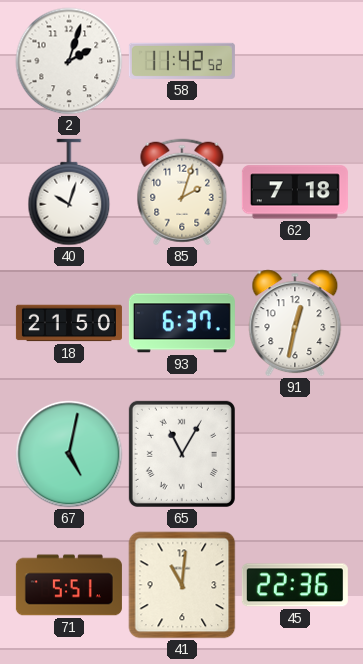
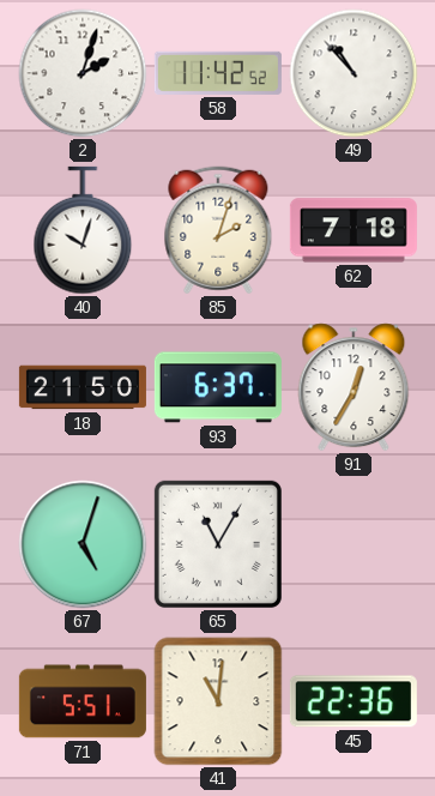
49: none -> 10:53 (354, 73)
91: 12:32 -> 12:35 (354, 387)
67: 5:02 -> 5:03 (83, 544)
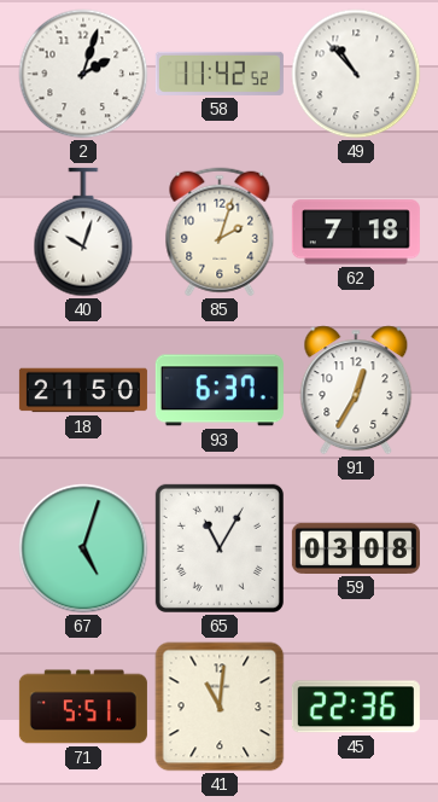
59: none -> 03:08 (356, 548)
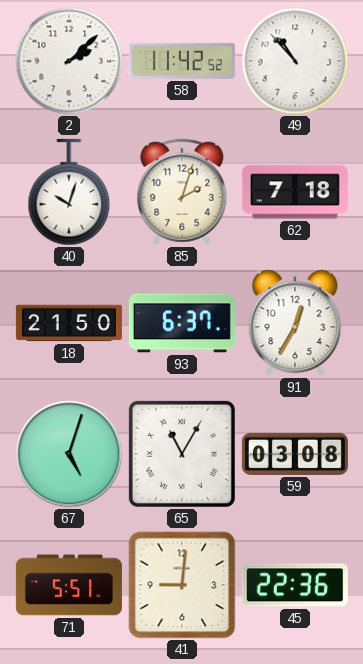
2: 2:03 -> 2:08 (69, 61)
41: 11:01 -> 9:01 (182, 585)
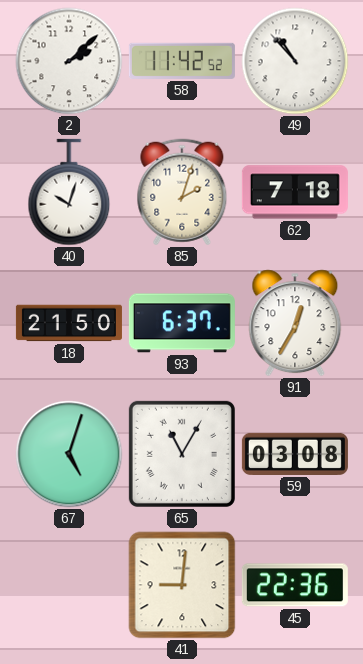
71: 5:51 -> none (69, 585)
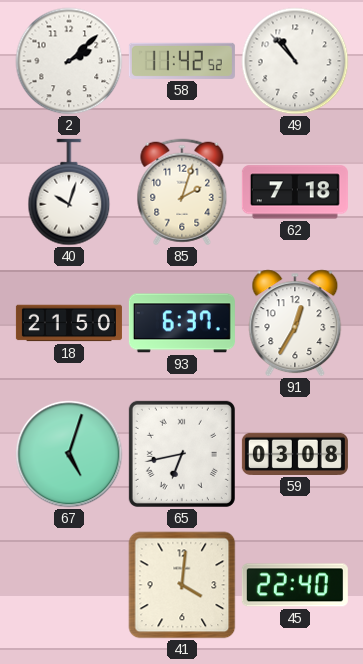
65: 11:05 -> 6:43 (182, 454)
41: 9:01 -> 4:01 (182, 585)
45: 22:36 -> 22:40 (295, 585)
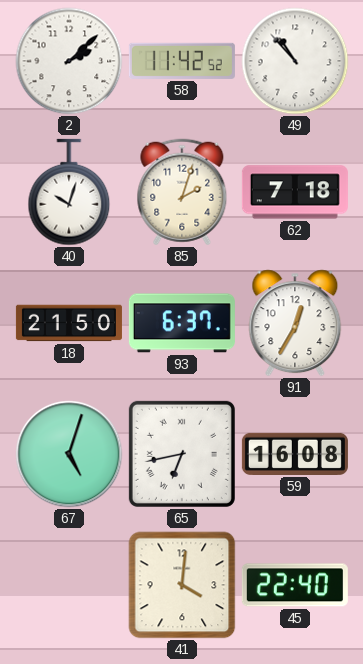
59: 03:08 -> 16:08 (295, 454)
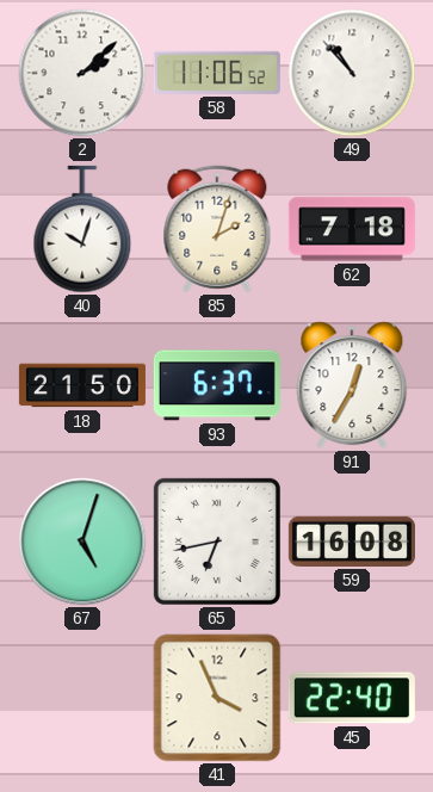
58: 11:42 -> 11:06 (217, 73)
41: 4:01 -> 3:56 (217, 698)
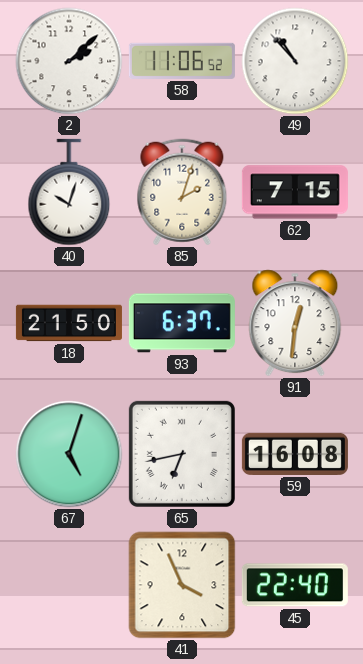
62: 7:18 -> 7:15 (295, 192)
91: 12:35 -> 12:31 (295, 323)
